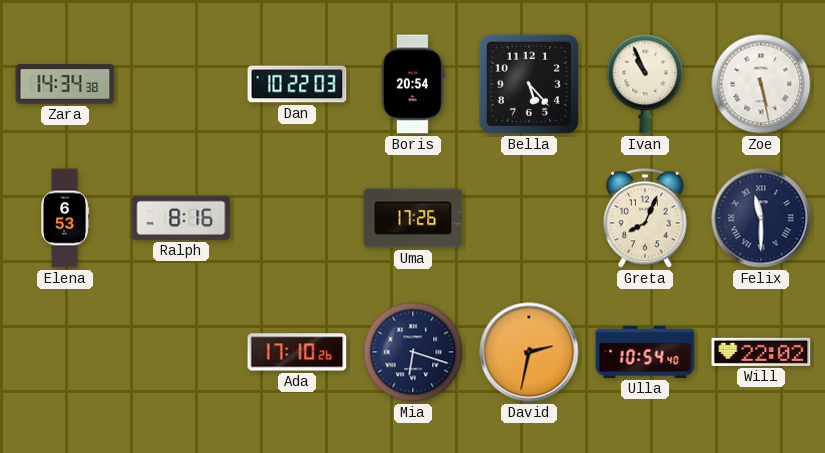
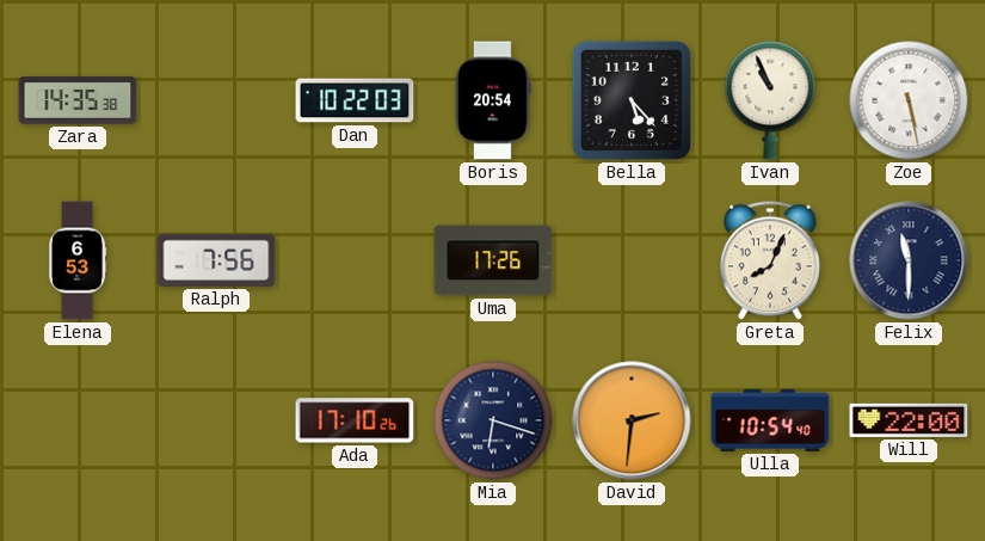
Zara: 14:34 -> 14:35 (78, 100)
Ralph: 8:16 -> 7:56 (216, 260)
David: 2:32 -> 2:31 (632, 420)
Will: 22:02 -> 22:00 (909, 420)
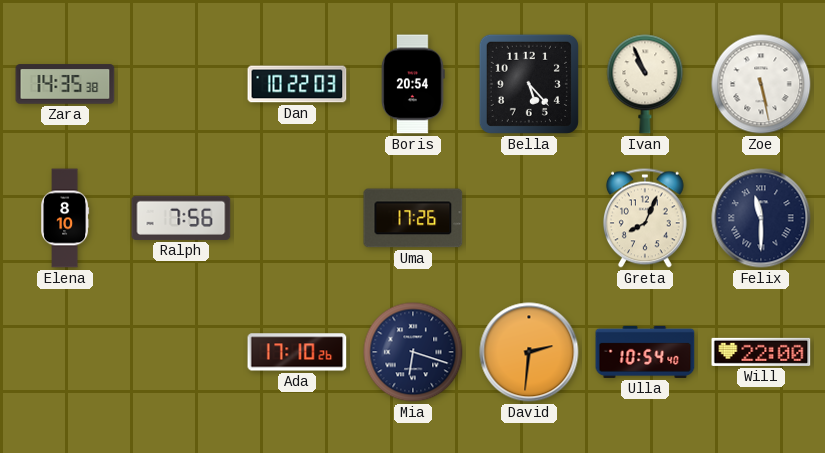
Elena: 6:53 -> 8:10 (65, 218)
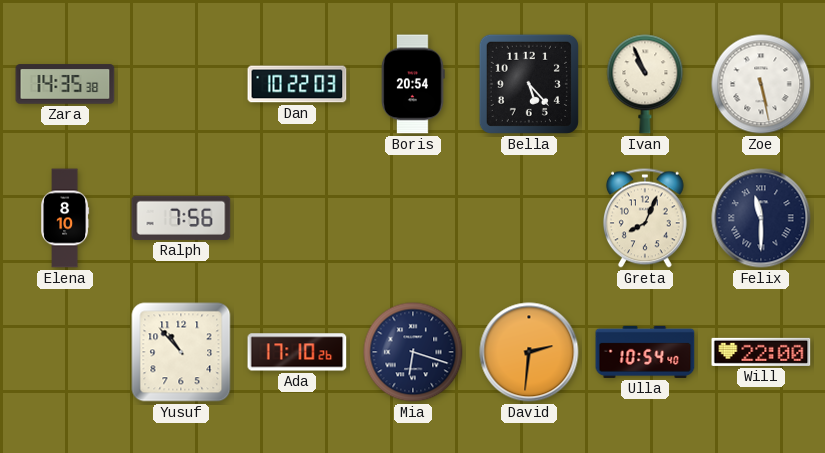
Uma: 17:26 -> none (413, 218)
Yusuf: none -> 10:53 (181, 352)
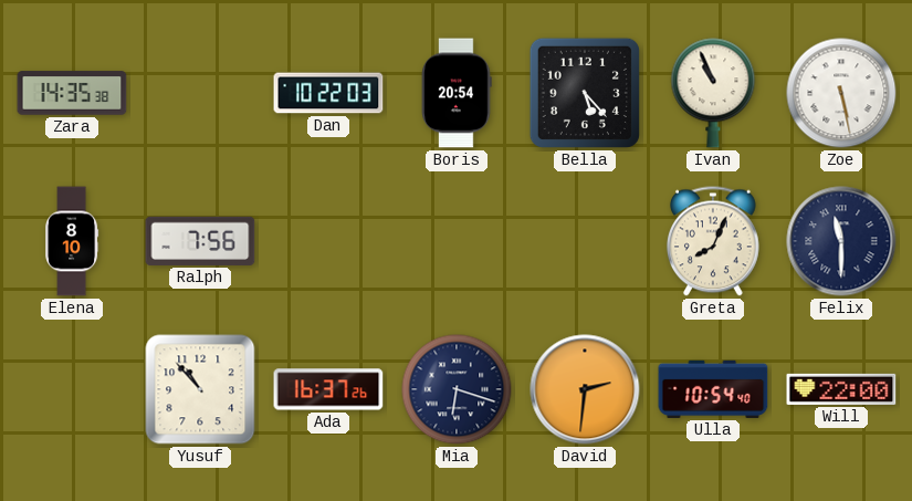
Ada: 17:10 -> 16:37 (328, 389)
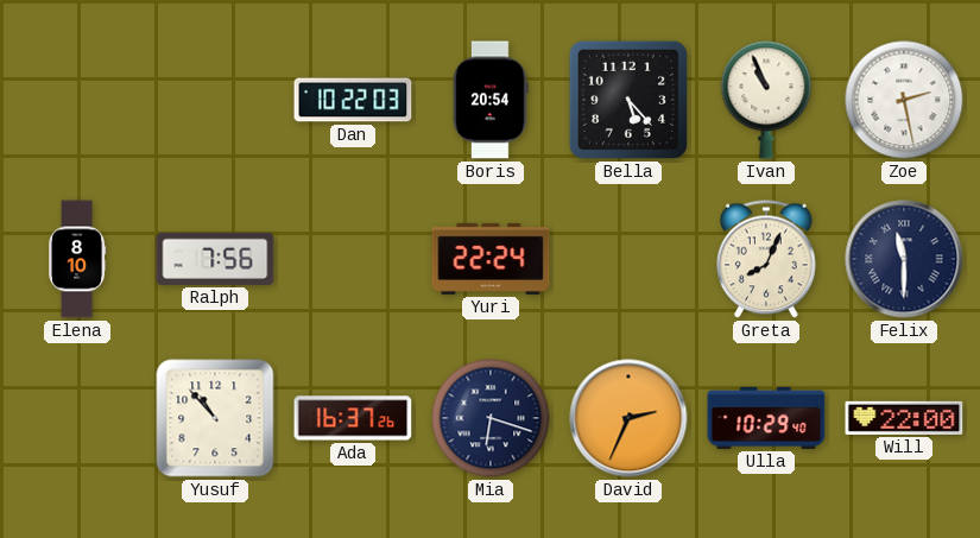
Zara: 14:35 -> none (72, 93)
Zoe: 5:28 -> 2:28 (904, 100)
Yuri: none -> 22:24 (491, 259)
David: 2:31 -> 2:34 (628, 418)
Ulla: 10:54 -> 10:29 (766, 418)
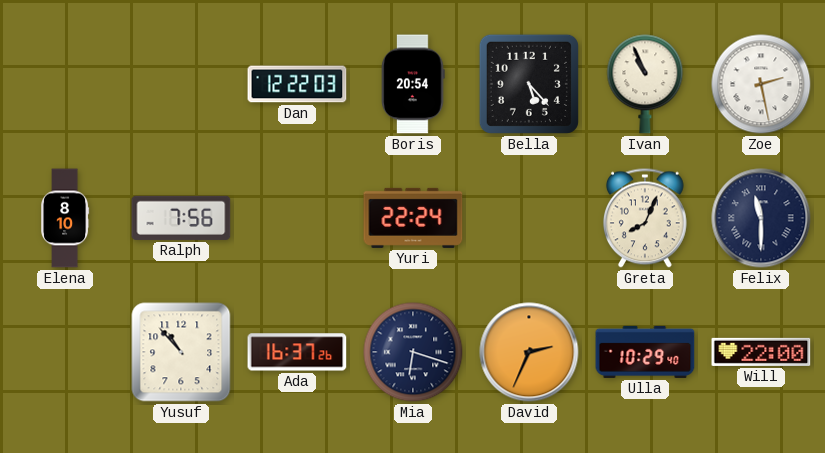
Dan: 10:22 -> 12:22 (297, 84)
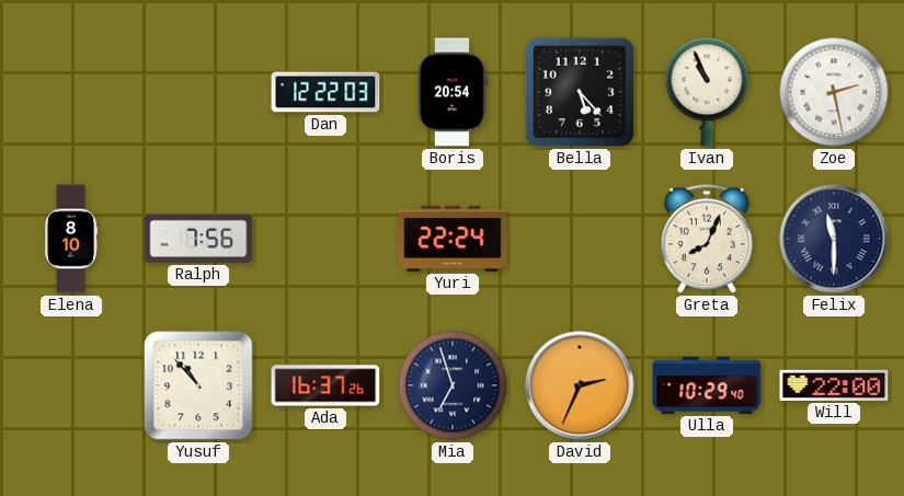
Mia: 6:18 -> 6:57 (453, 385)
